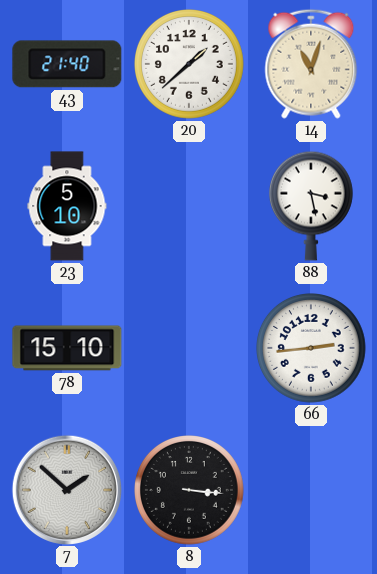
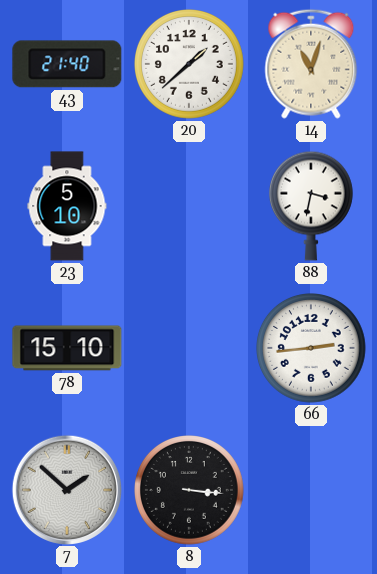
88: 3:28 -> 3:32 (311, 206)
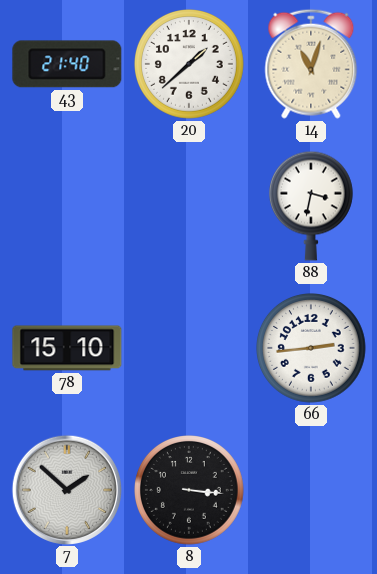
23: 5:10 -> none (67, 206)
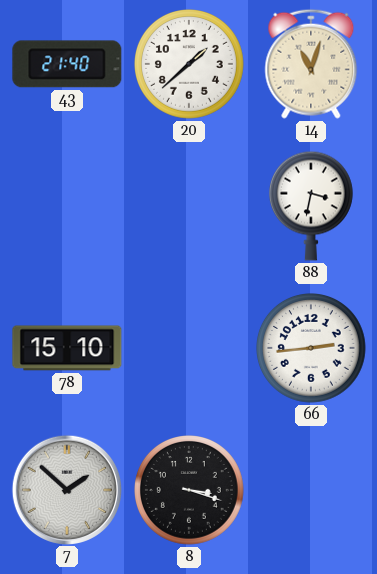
8: 3:16 -> 3:18 (190, 491)
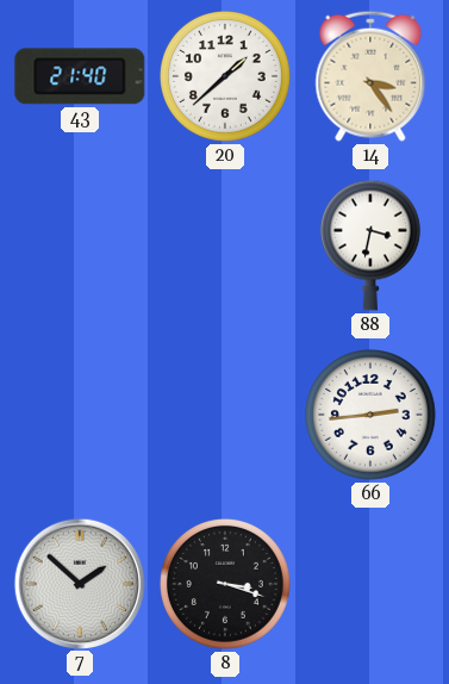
14: 11:03 -> 3:24 (370, 76)
78: 15:10 -> none (67, 348)
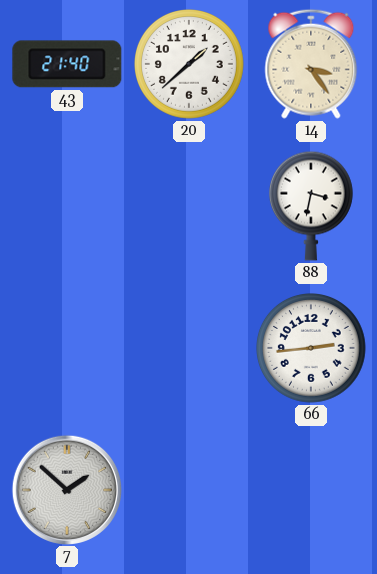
8: 3:18 -> none (226, 585)
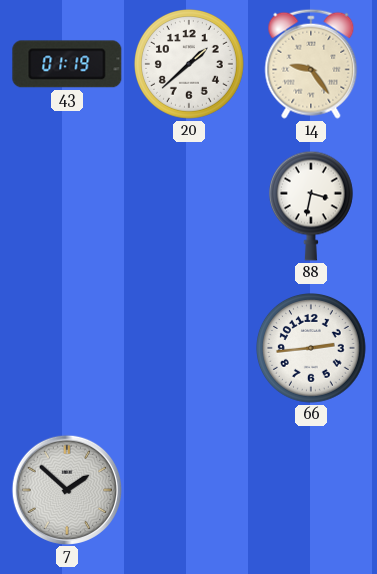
43: 21:40 -> 01:19 (67, 64)
14: 3:24 -> 9:24 (311, 64)
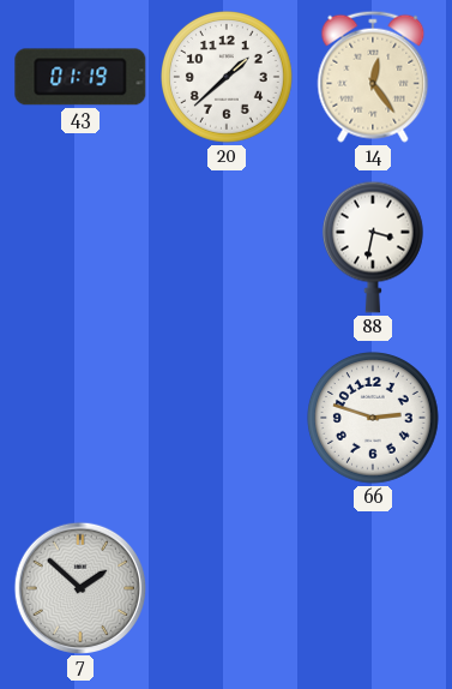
14: 9:24 -> 12:24 (373, 77)
66: 2:44 -> 2:48 (374, 419)
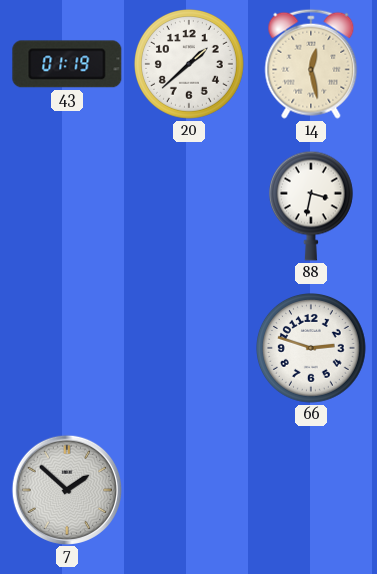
14: 12:24 -> 12:28 (311, 64)
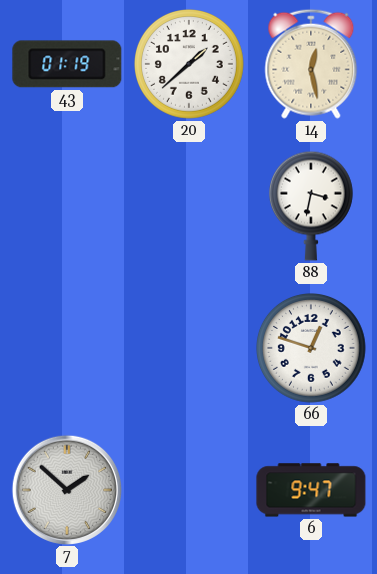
66: 2:48 -> 12:48 (312, 349)
6: none -> 9:47 (311, 490)
